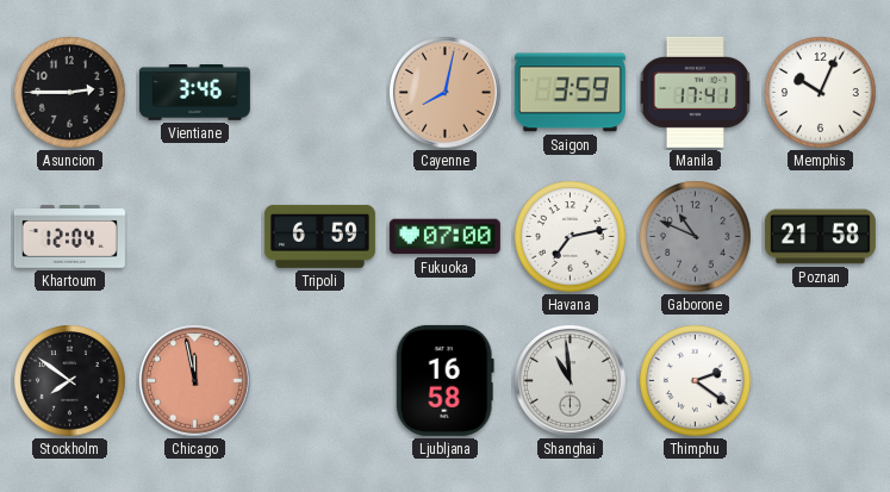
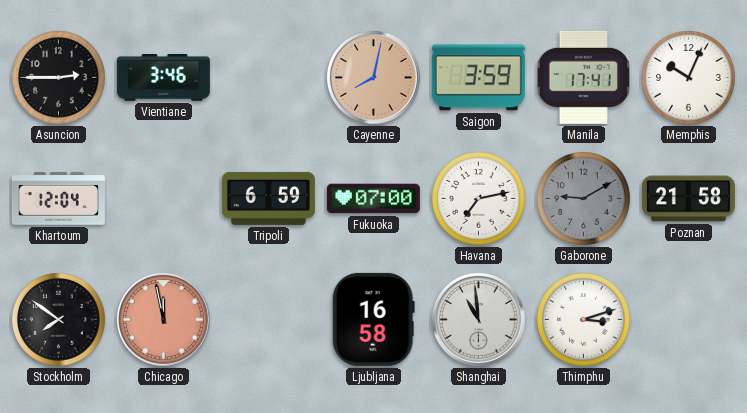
Gaborone: 10:49 -> 9:10 (584, 199)
Thimphu: 2:21 -> 3:12 (584, 320)
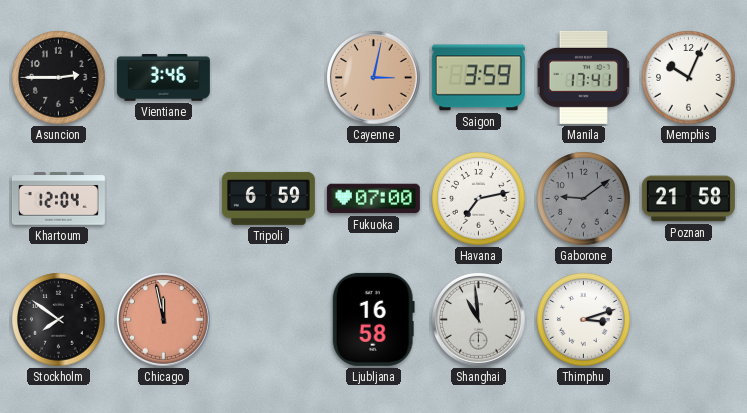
Cayenne: 8:02 -> 3:02 (374, 78)
Gaborone: 9:10 -> 9:09 (584, 199)
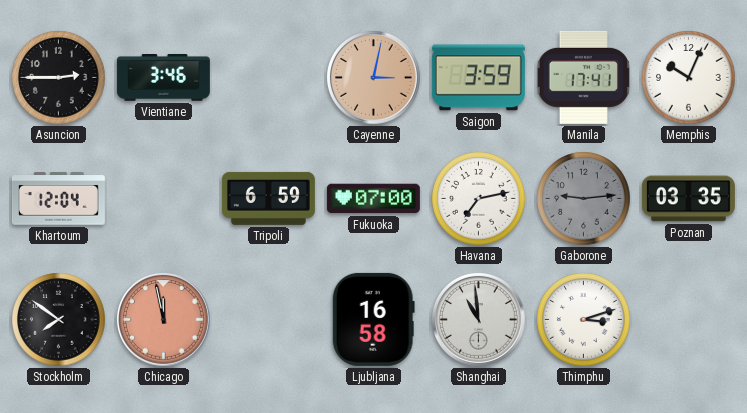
Gaborone: 9:09 -> 9:14 (584, 199)
Poznan: 21:58 -> 03:35 (688, 199)
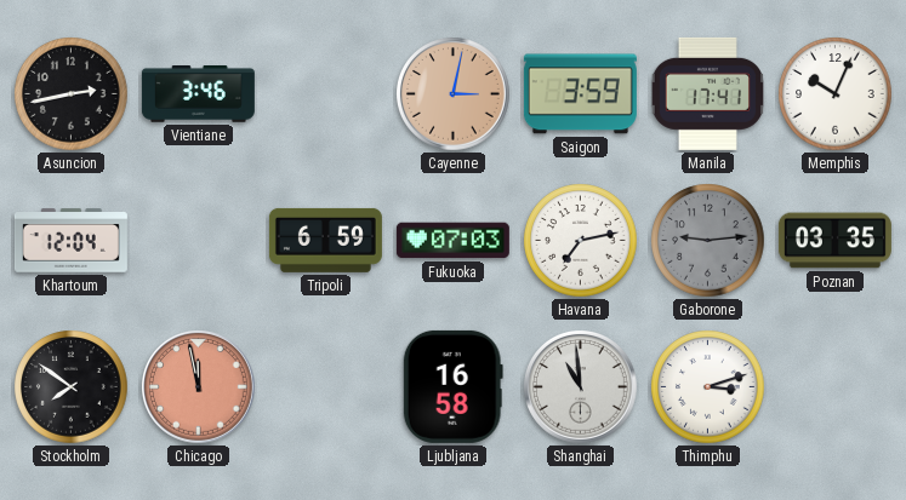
Asuncion: 2:45 -> 2:43 (72, 94)
Fukuoka: 07:00 -> 07:03 (452, 241)
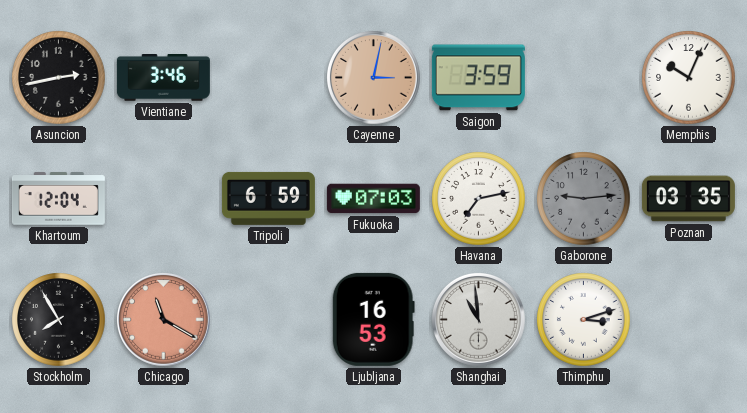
Manila: 17:41 -> none (707, 93)
Stockholm: 7:51 -> 7:55 (59, 320)
Chicago: 11:58 -> 11:20 (164, 320)
Ljubljana: 16:58 -> 16:53 (373, 319)
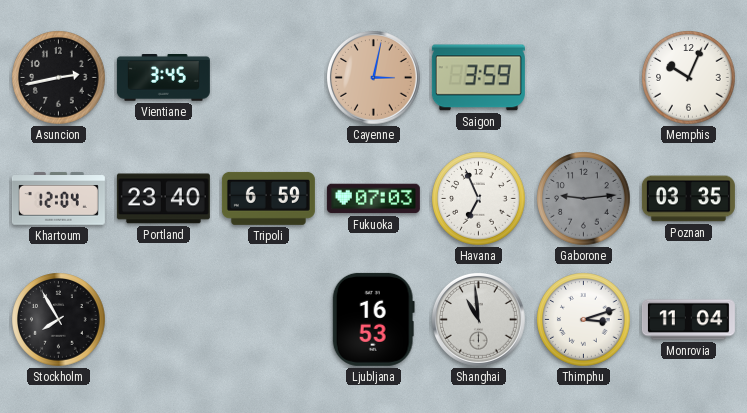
Vientiane: 3:46 -> 3:45 (163, 78)
Portland: none -> 23:40 (163, 199)
Havana: 7:13 -> 6:56 (479, 199)
Chicago: 11:20 -> none (164, 320)
Monrovia: none -> 11:04 (688, 320)
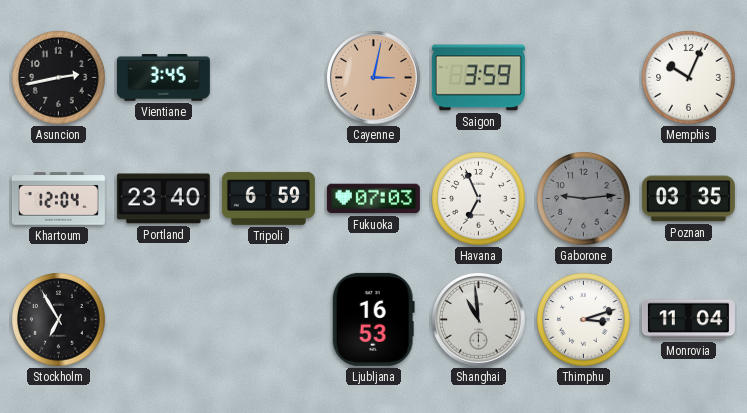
Stockholm: 7:55 -> 6:55 (59, 320)
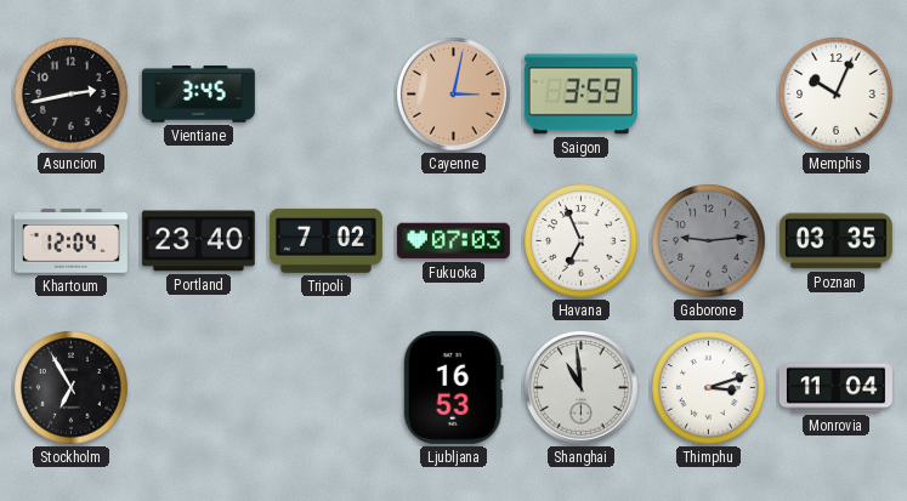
Tripoli: 6:59 -> 7:02 (325, 240)
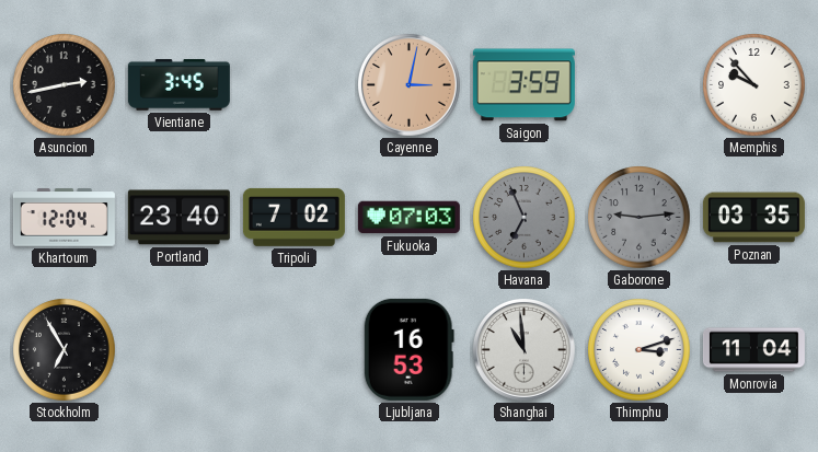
Memphis: 10:04 -> 9:53 (754, 85)
Havana dial: white -> grey (525, 218)
